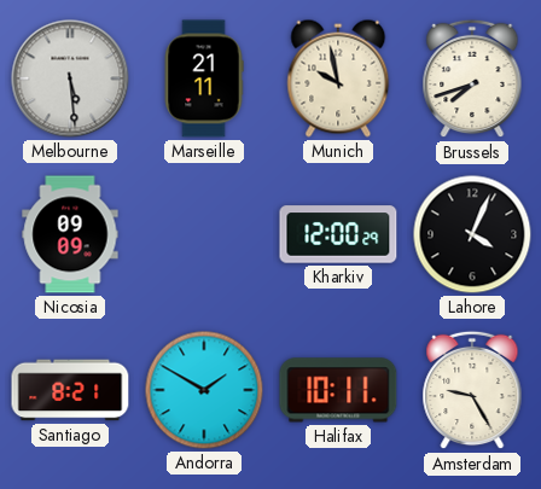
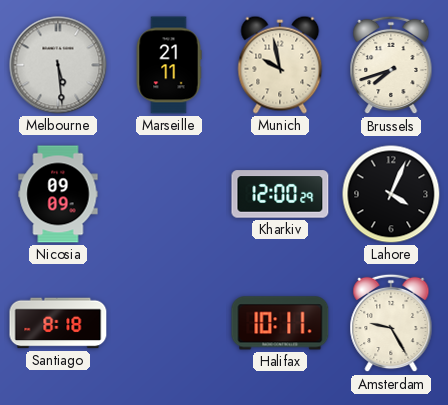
Santiago: 8:21 -> 8:18 (58, 323)
Andorra: 1:50 -> none (204, 390)
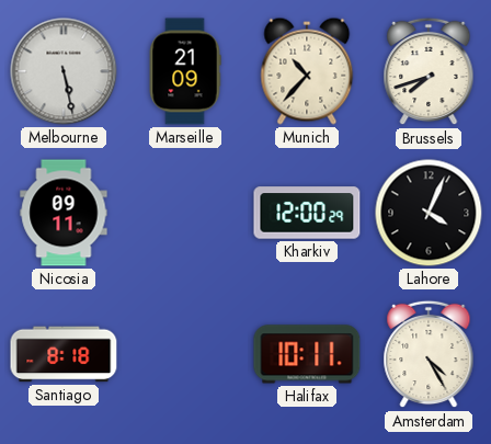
Melbourne: 5:29 -> 5:28 (64, 71)
Marseille: 21:11 -> 21:09 (185, 71)
Munich: 9:58 -> 10:37 (307, 71)
Nicosia: 09:09 -> 09:11 (64, 213)
Amsterdam: 9:25 -> 4:25 (429, 354)
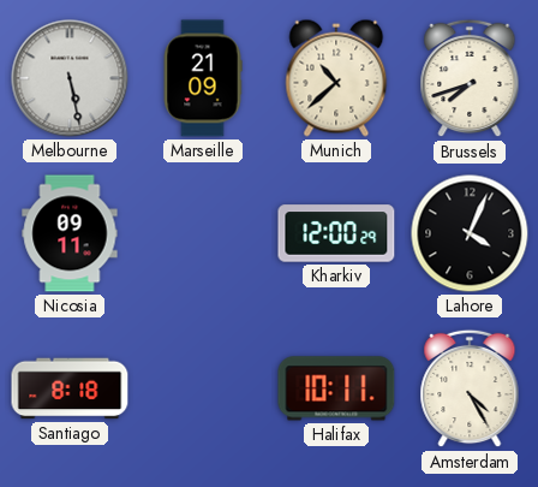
Munich: 10:37 -> 10:38 (336, 78)
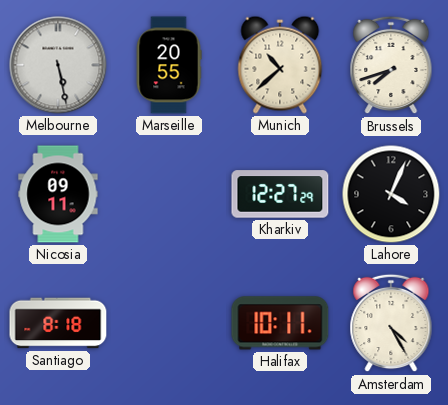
Marseille: 21:09 -> 20:55 (169, 65)
Kharkiv: 12:00 -> 12:27 (280, 194)
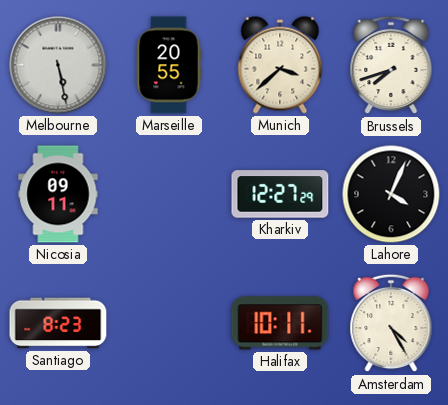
Munich: 10:38 -> 3:38 (280, 65)
Santiago: 8:18 -> 8:23 (58, 323)
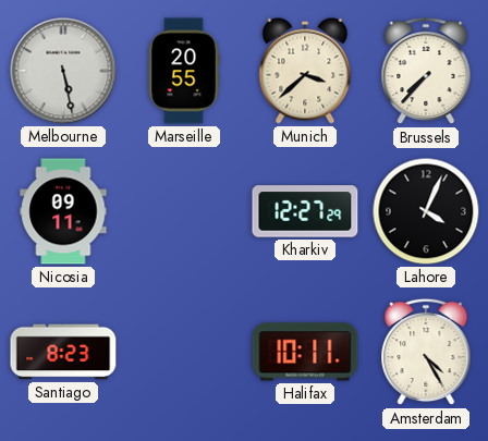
Brussels: 7:42 -> 7:37 (426, 71)
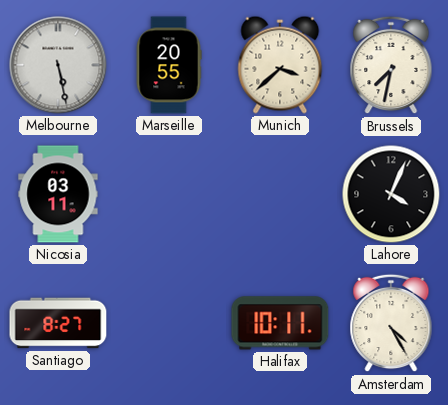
Brussels: 7:37 -> 7:32 (391, 65)
Nicosia: 09:11 -> 03:11 (58, 194)
Kharkiv: 12:27 -> none (305, 211)
Santiago: 8:23 -> 8:27 (58, 323)
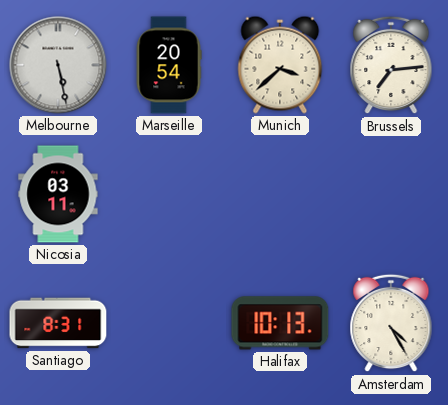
Marseille: 20:55 -> 20:54 (169, 65)
Brussels: 7:32 -> 7:14 (391, 65)
Lahore: 4:04 -> none (391, 194)
Santiago: 8:27 -> 8:31 (58, 323)
Halifax: 10:11 -> 10:13 (280, 323)
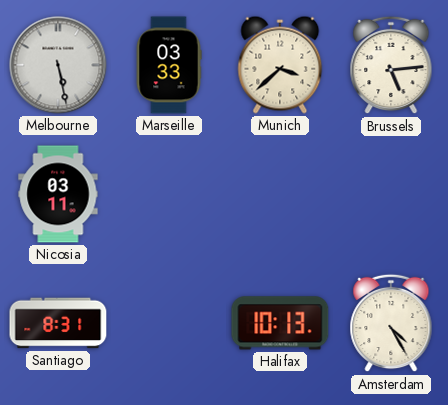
Marseille: 20:54 -> 03:33 (169, 65)
Brussels: 7:14 -> 5:14 (391, 65)
